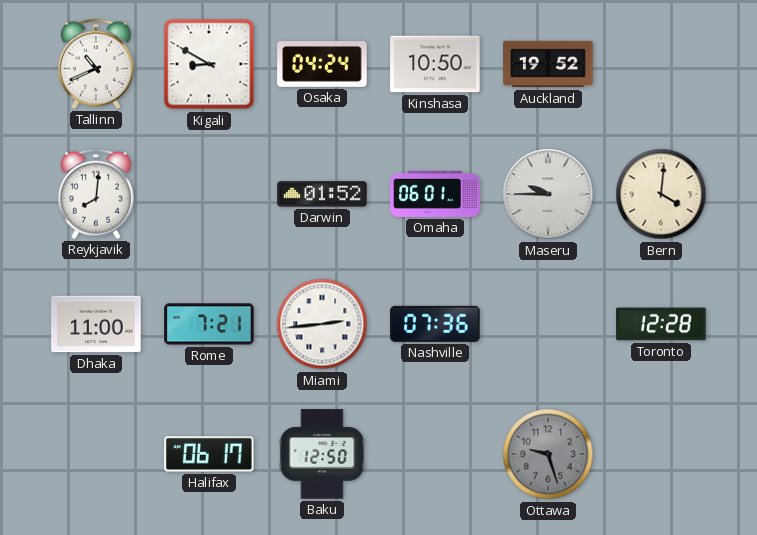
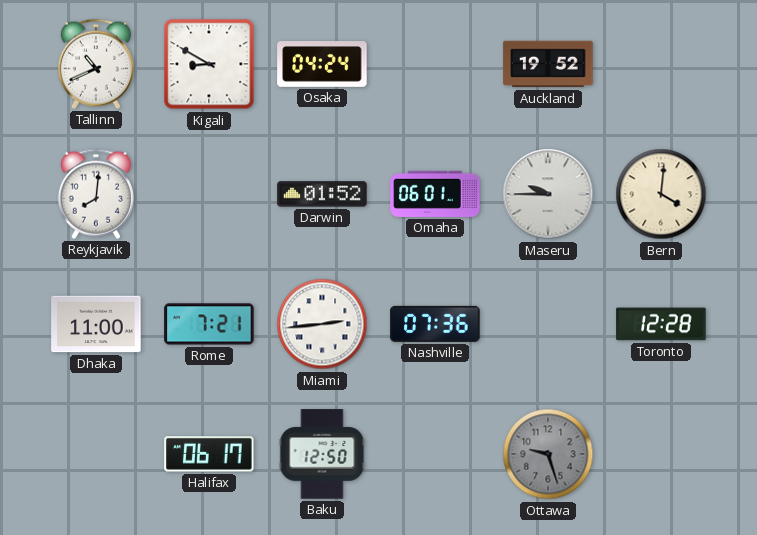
Kinshasa: 10:50 -> none (435, 64)
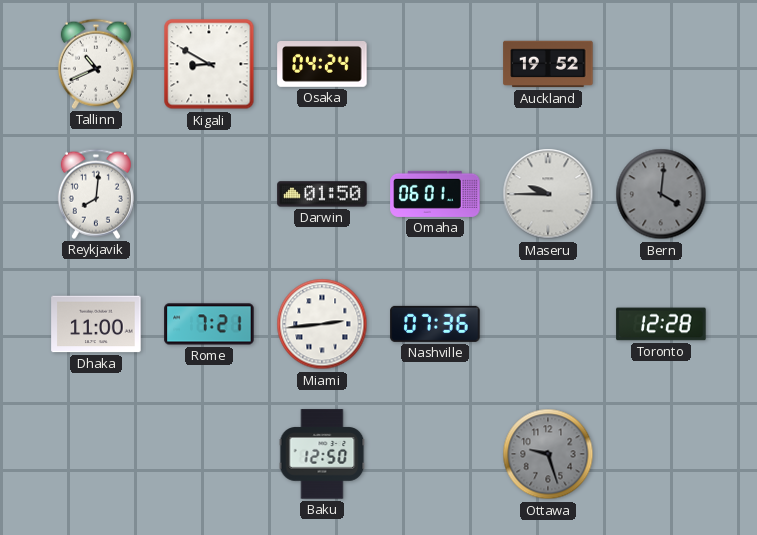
Darwin: 01:52 -> 01:50 (322, 194)
Bern dial: cream -> grey (661, 194)
Halifax: 06:17 -> none (209, 454)
